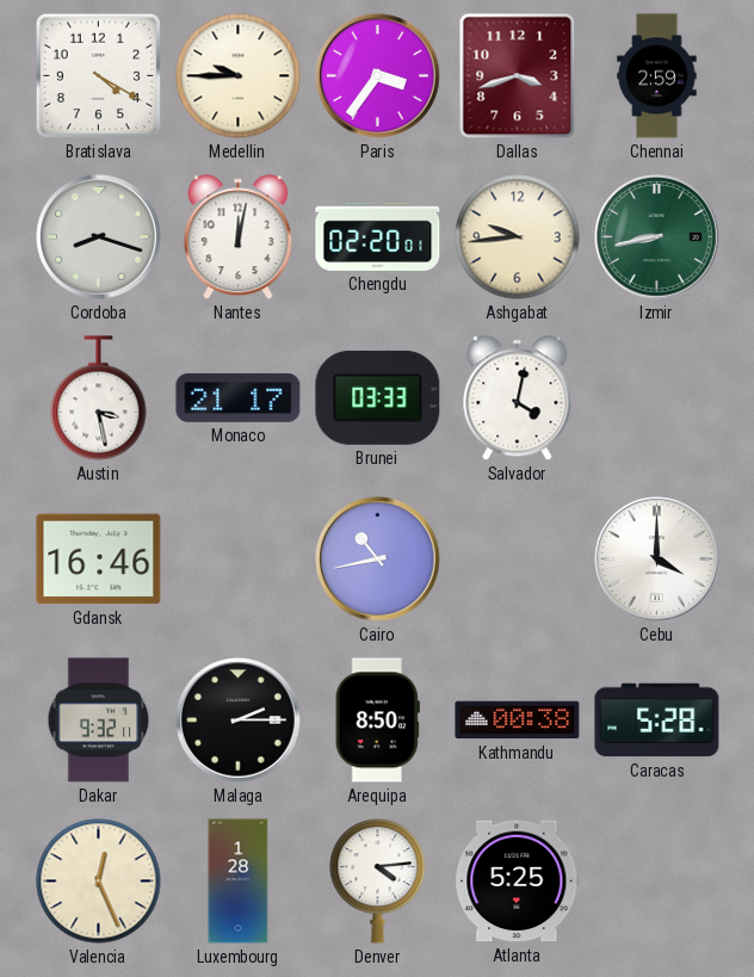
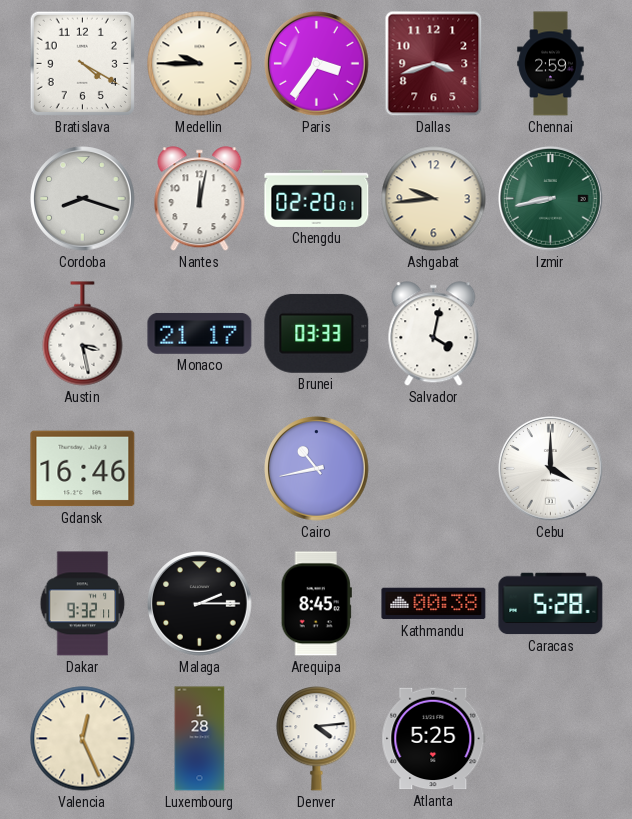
Arequipa: 8:50 -> 8:45 (316, 604)
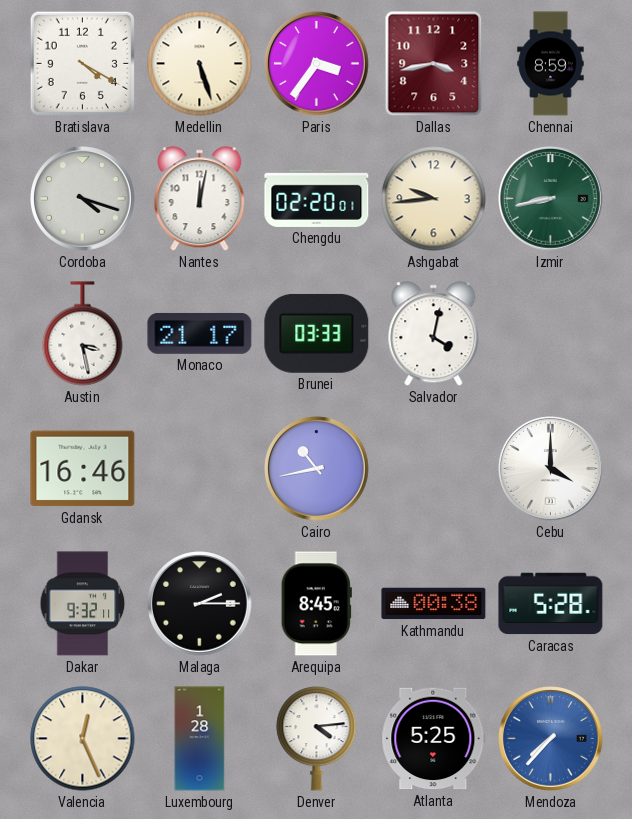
Medellin: 9:45 -> 5:27 (200, 64)
Dallas: 3:42 -> 3:43 (434, 64)
Chennai: 2:59 -> 8:59 (551, 64)
Cordoba: 8:18 -> 4:18 (83, 199)
Mendoza: none -> 7:37 (551, 739)
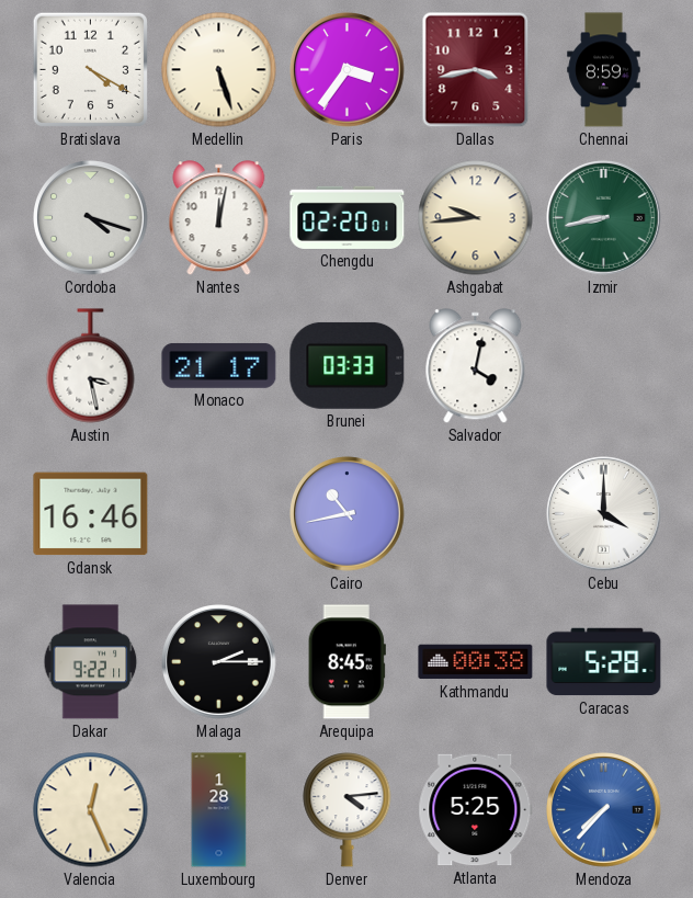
Dakar: 9:32 -> 9:22 (91, 662)
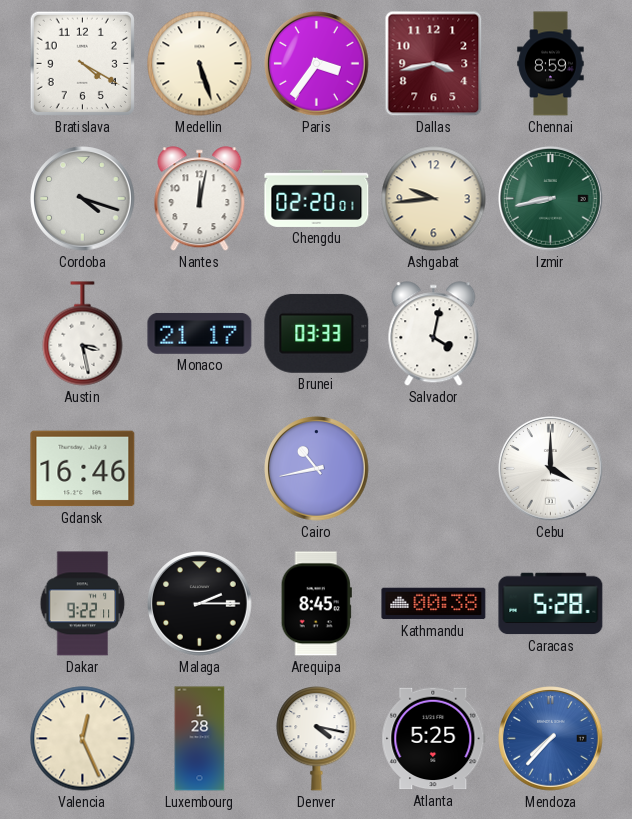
Denver: 4:14 -> 4:17 (317, 739)
